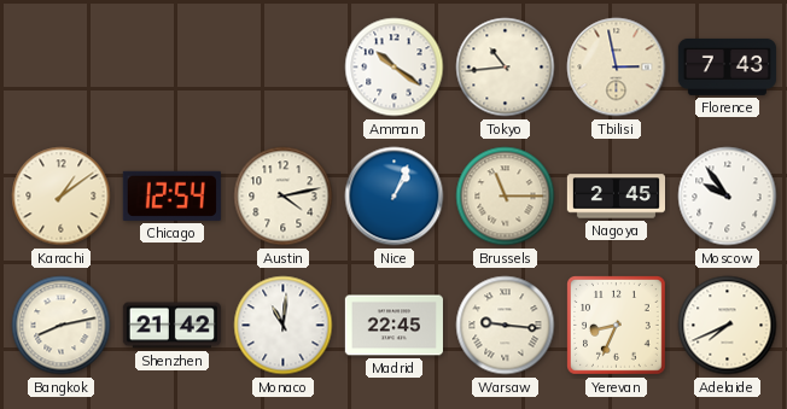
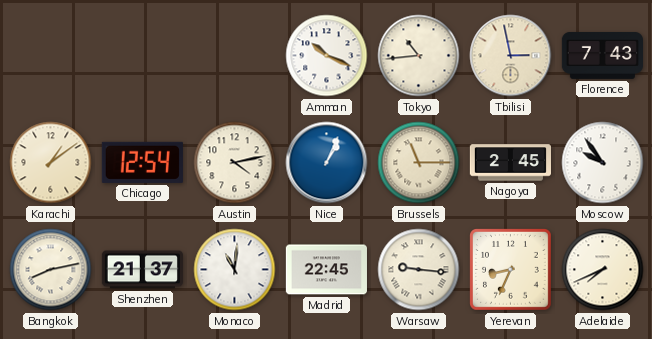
Amman: 10:21 -> 10:19 (327, 56)
Shenzhen: 21:42 -> 21:37 (142, 270)
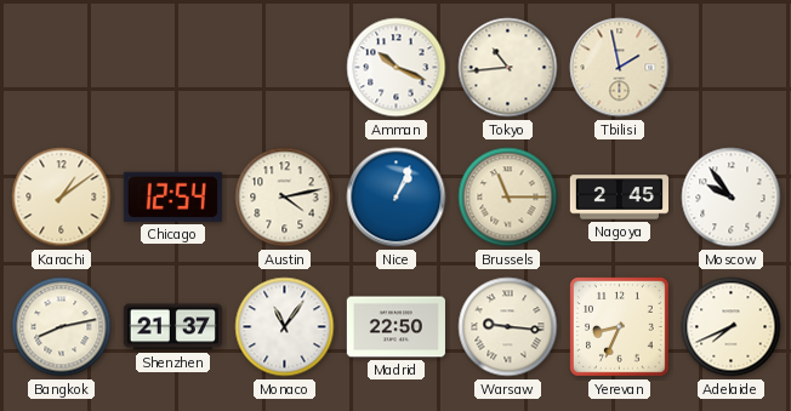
Tbilisi: 2:58 -> 1:58 (620, 68)
Florence: 7:43 -> none (602, 56)
Monaco: 11:01 -> 11:06 (285, 327)
Madrid: 22:45 -> 22:50 (395, 327)
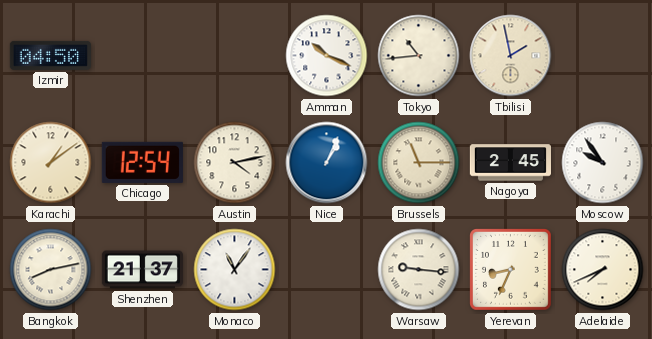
Izmir: none -> 04:50 (50, 55)
Madrid: 22:50 -> none (395, 327)
